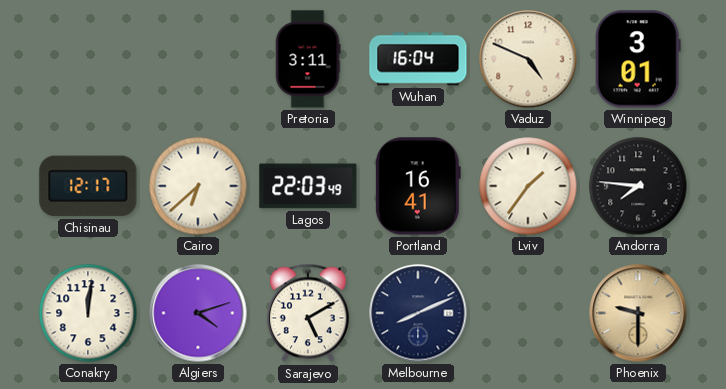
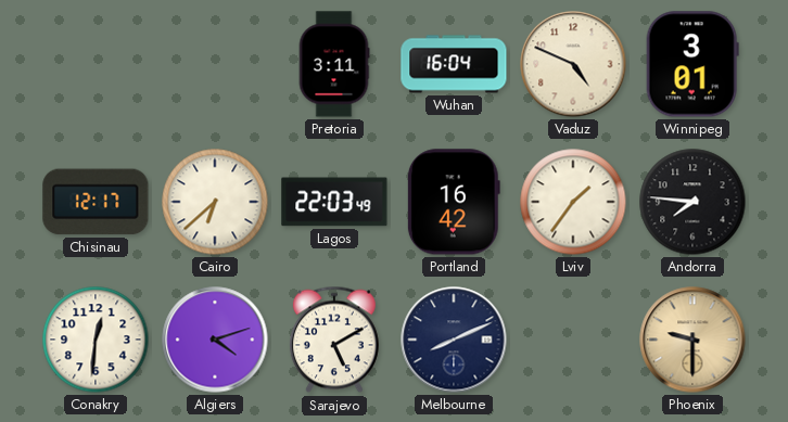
Portland: 16:41 -> 16:42 (454, 202)
Conakry: 12:01 -> 12:31 (96, 340)
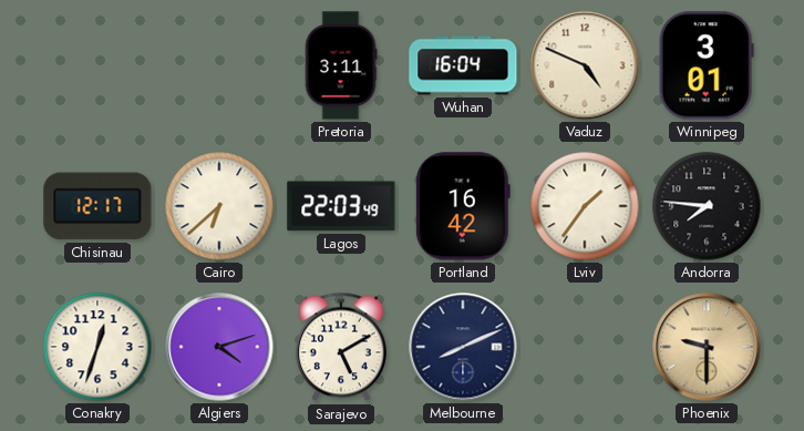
Conakry: 12:31 -> 12:33 (97, 347)
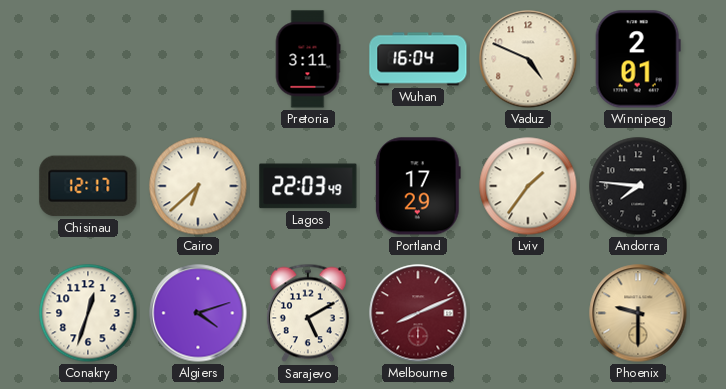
Winnipeg: 3:01 -> 2:01 (638, 59)
Portland: 16:42 -> 17:29 (418, 186)
Melbourne dial: navy -> burgundy (418, 313)
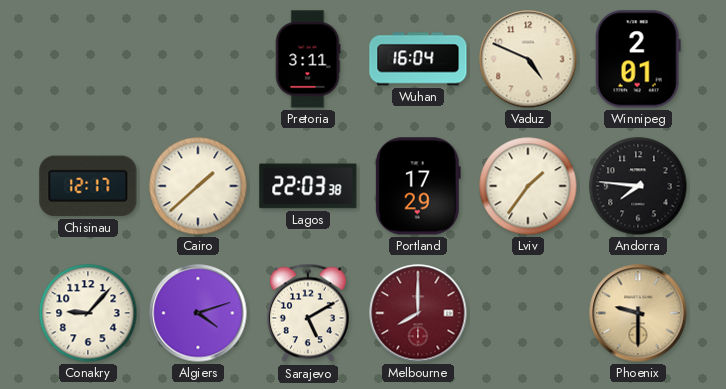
Cairo: 6:38 -> 1:38 (198, 186)
Lagos: 22:03:49 -> 22:03:38 (308, 186)
Conakry: 12:33 -> 9:07 (88, 313)
Melbourne: 8:11 -> 8:00 (418, 313)
